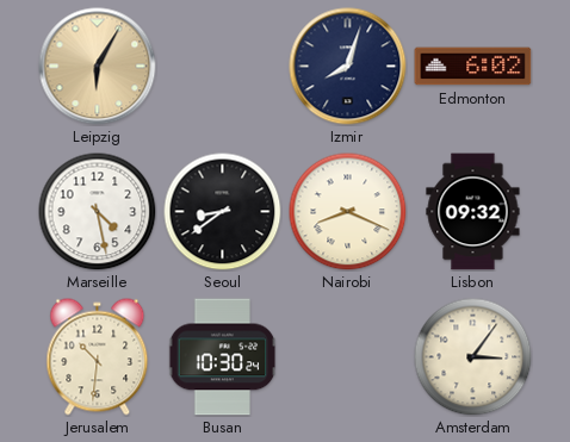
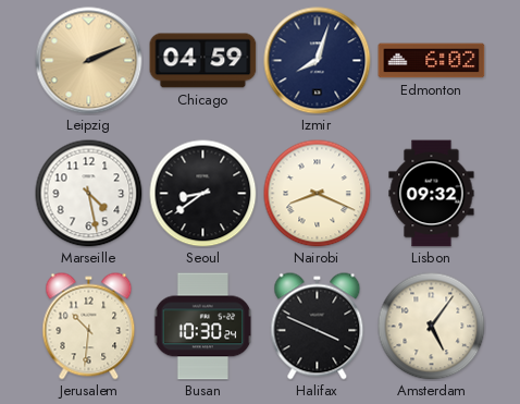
Leipzig: 6:05 -> 2:11 (89, 61)
Chicago: none -> 04:59 (203, 61)
Halifax: none -> 3:49 (318, 327)
Amsterdam: 3:06 -> 5:06 (432, 327)
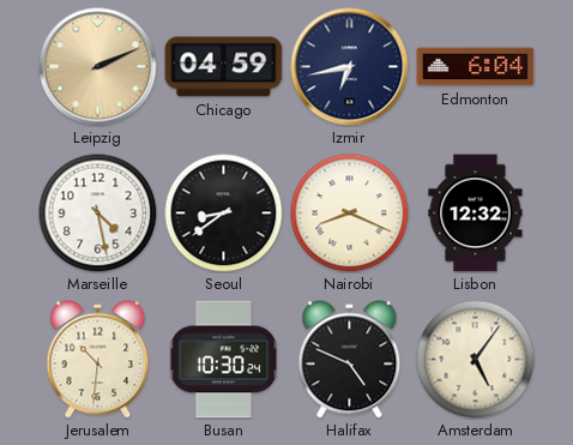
Izmir: 8:03 -> 6:43 (350, 67)
Edmonton: 6:02 -> 6:04 (476, 67)
Lisbon: 09:32 -> 12:32 (476, 214)
Halifax: 3:49 -> 4:49 (350, 360)
